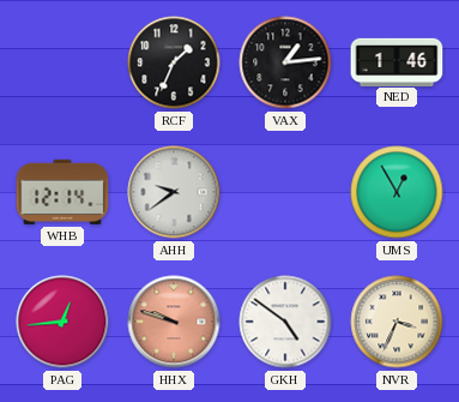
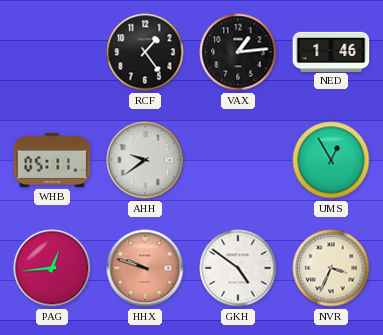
RCF: 1:34 -> 1:24 (145, 52)
WHB: 12:14 -> 05:11 (52, 160)
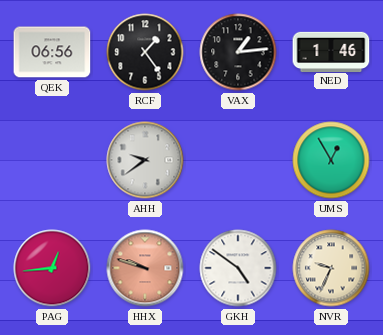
QEK: none -> 06:56 (52, 52)
WHB: 05:11 -> none (52, 160)
NVR: 3:34 -> 9:34 (331, 268)
